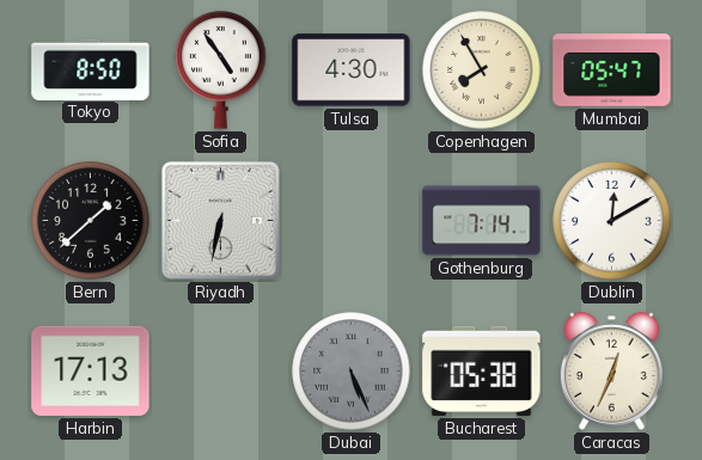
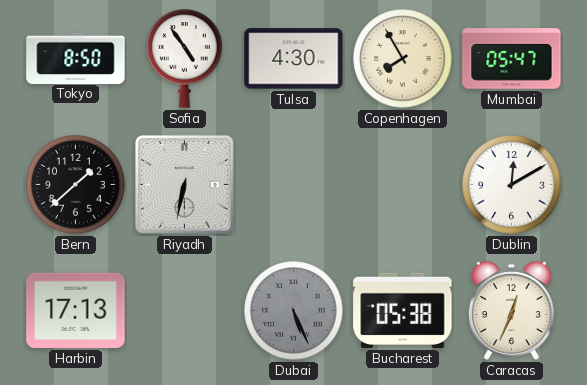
Gothenburg: 7:14 -> none (482, 221)
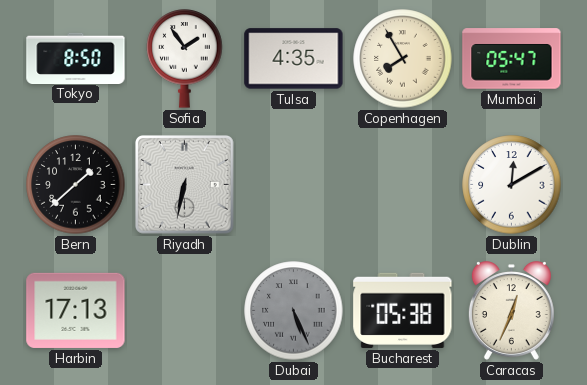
Sofia: 4:54 -> 1:54 (185, 59)
Tulsa: 4:30 -> 4:35 (294, 59)
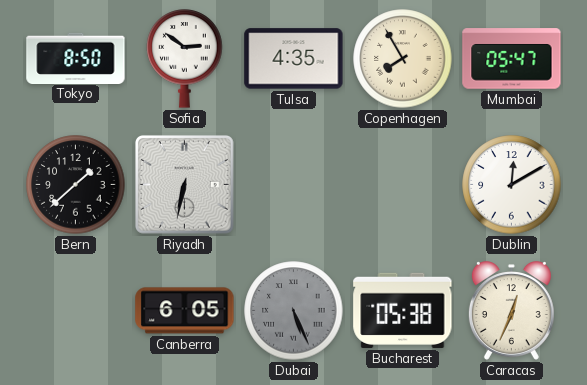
Sofia: 1:54 -> 2:51 (185, 59)
Harbin: 17:13 -> none (76, 310)
Canberra: none -> 6:05 (185, 311)
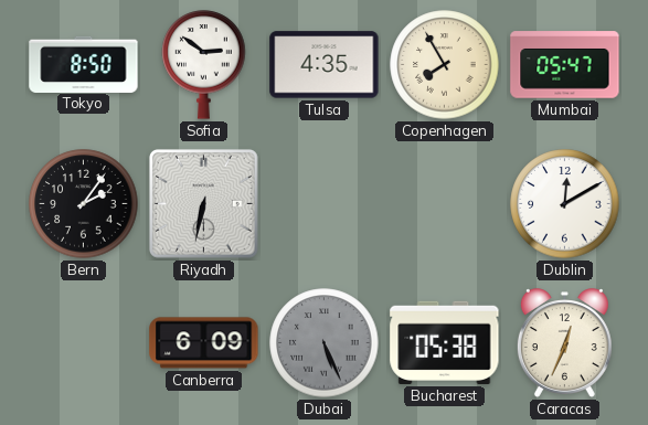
Bern: 1:38 -> 2:06 (84, 204)
Canberra: 6:05 -> 6:09 (204, 343)
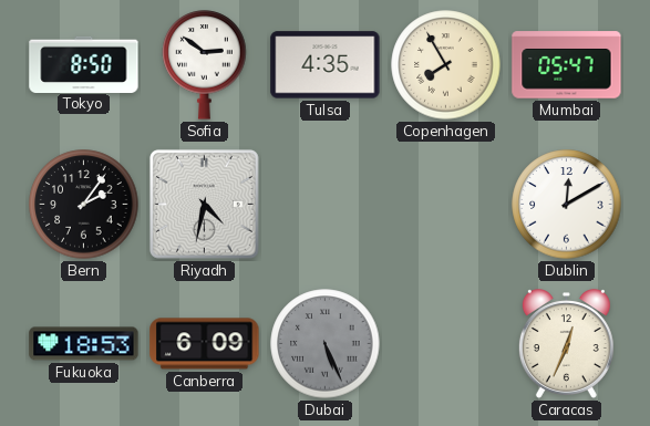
Riyadh: 6:32 -> 4:32 (204, 204)
Fukuoka: none -> 18:53 (84, 344)
Bucharest: 05:38 -> none (445, 342)
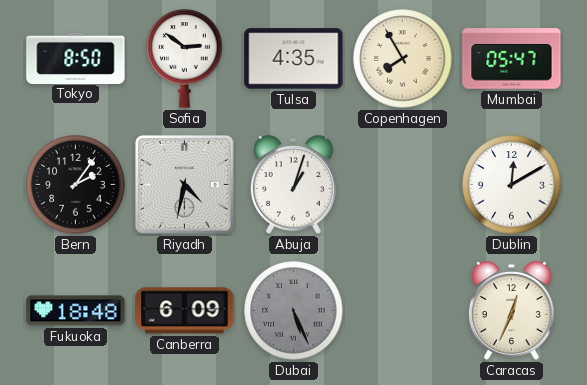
Abuja: none -> 1:03 (293, 185)
Fukuoka: 18:53 -> 18:48 (76, 311)
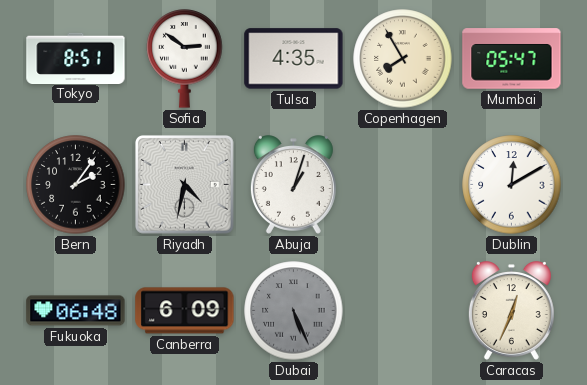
Tokyo: 8:50 -> 8:51 (76, 58)
Fukuoka: 18:48 -> 06:48 (76, 311)
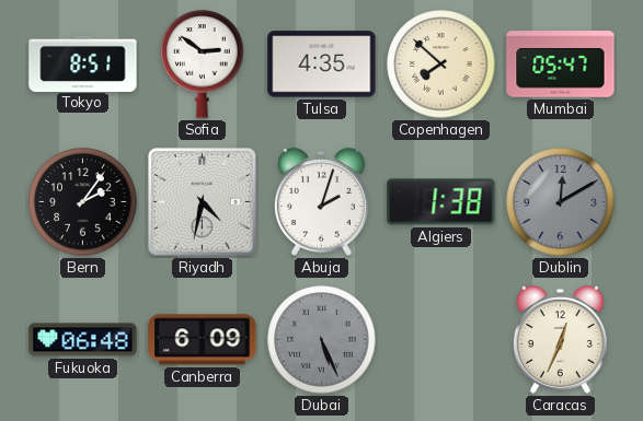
Copenhagen: 7:55 -> 7:52 (441, 65)
Abuja: 1:03 -> 2:03 (321, 202)
Algiers: none -> 1:38 (441, 202)
Dublin dial: white -> grey (561, 202)
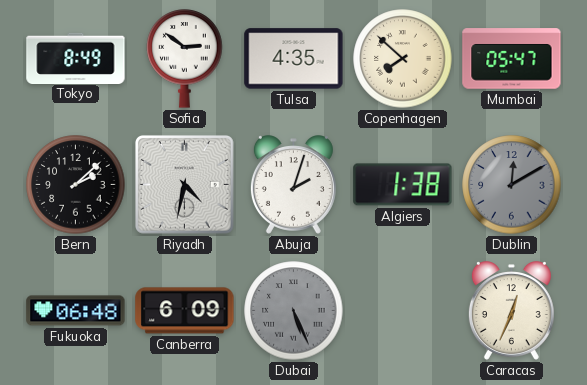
Tokyo: 8:51 -> 8:49 (76, 58)
Bern: 2:06 -> 2:08 (76, 185)
